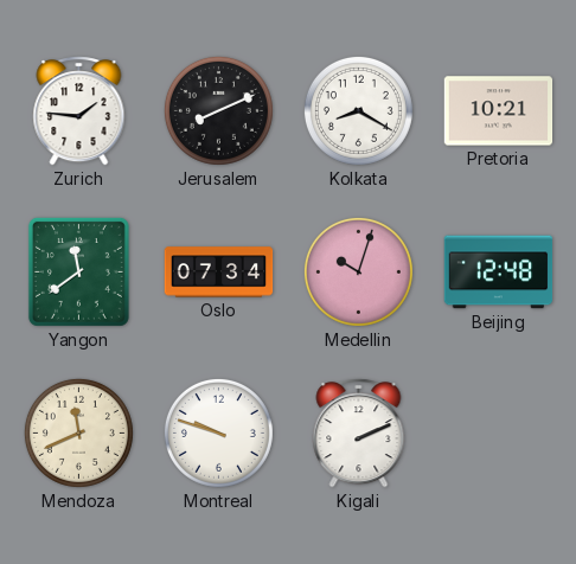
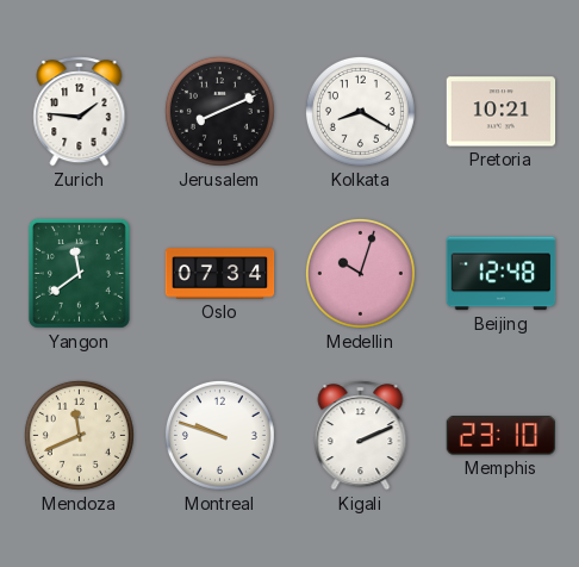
Memphis: none -> 23:10 (500, 436)
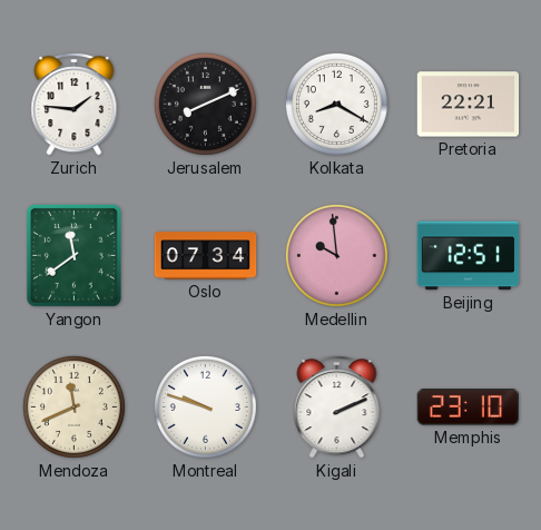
Pretoria: 10:21 -> 22:21 (469, 105)
Medellin: 10:03 -> 9:59 (336, 255)
Beijing: 12:48 -> 12:51 (469, 256)
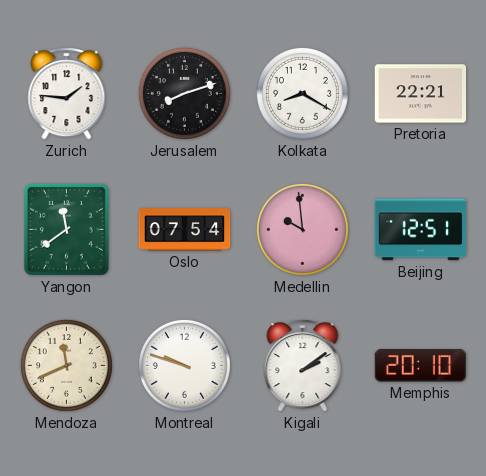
Jerusalem: 8:11 -> 8:12 (184, 93)
Oslo: 07:34 -> 07:54 (185, 230)
Kigali: 2:11 -> 2:09 (303, 366)
Memphis: 23:10 -> 20:10 (420, 366)
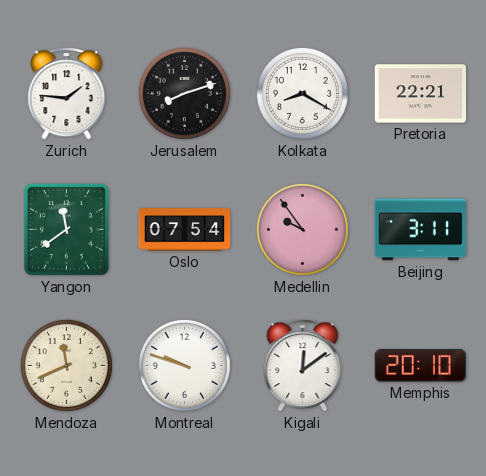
Medellin: 9:59 -> 9:54 (302, 229)
Beijing: 12:51 -> 3:11 (421, 230)
Kigali: 2:09 -> 12:09 (303, 366)
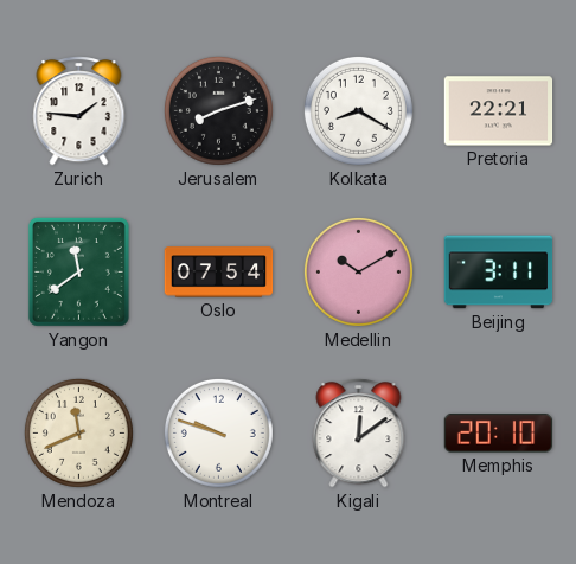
Medellin: 9:54 -> 10:10 (358, 271)
